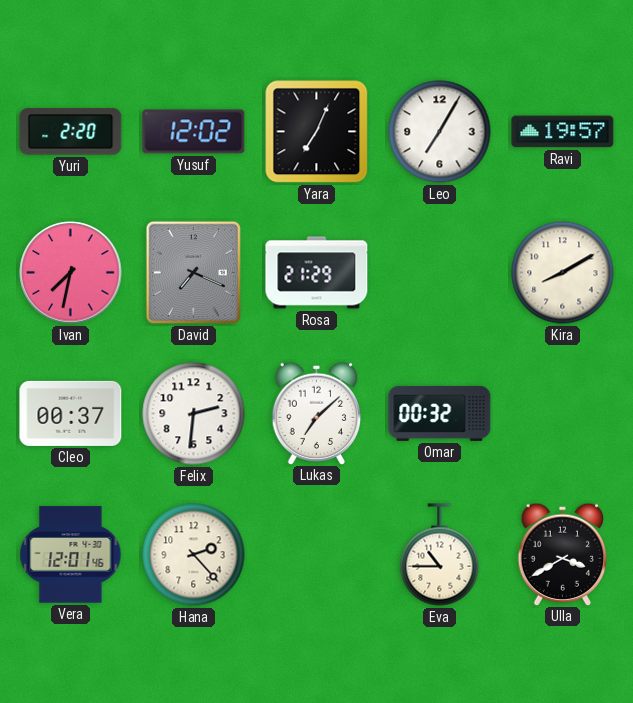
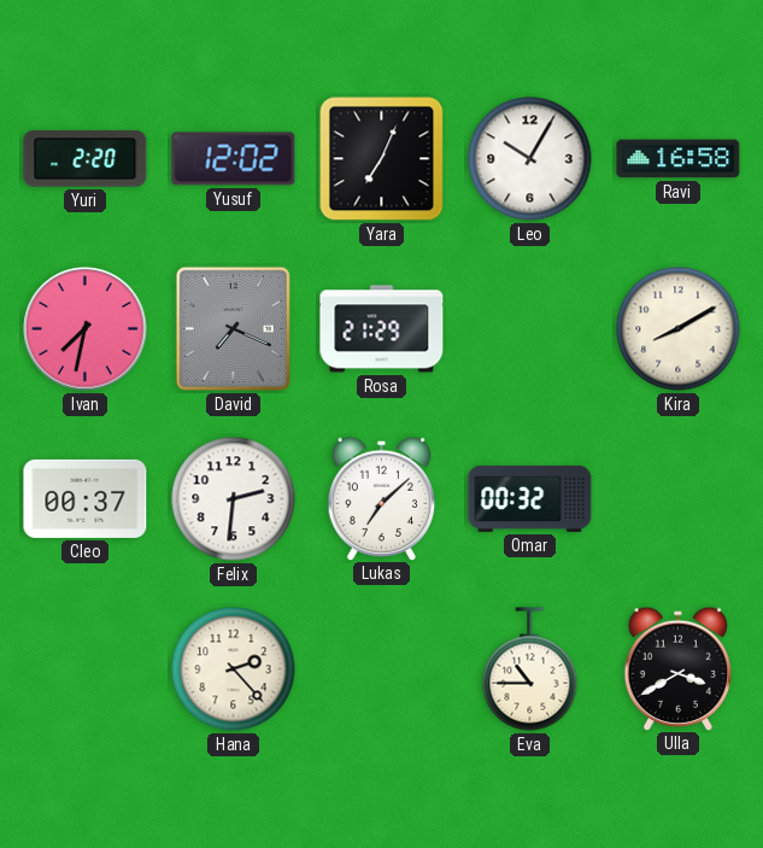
Leo: 7:05 -> 10:05 (530, 159)
Ravi: 19:57 -> 16:58 (679, 159)
Vera: 12:01 -> none (71, 555)
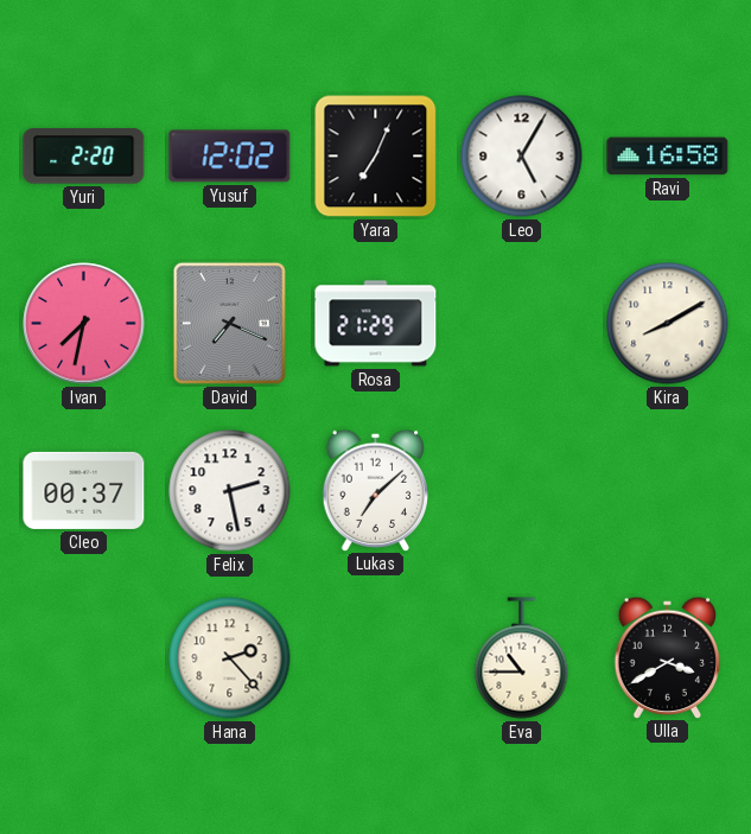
Leo: 10:05 -> 5:05 (522, 157)
Felix: 2:31 -> 2:28 (230, 491)
Omar: 00:32 -> none (530, 498)
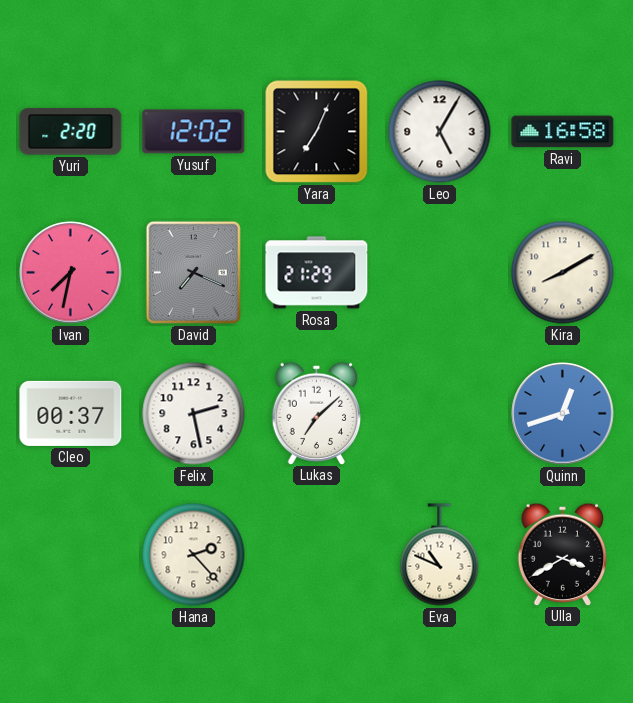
Quinn: none -> 12:42 (563, 414)
Eva: 10:45 -> 10:49 (440, 555)
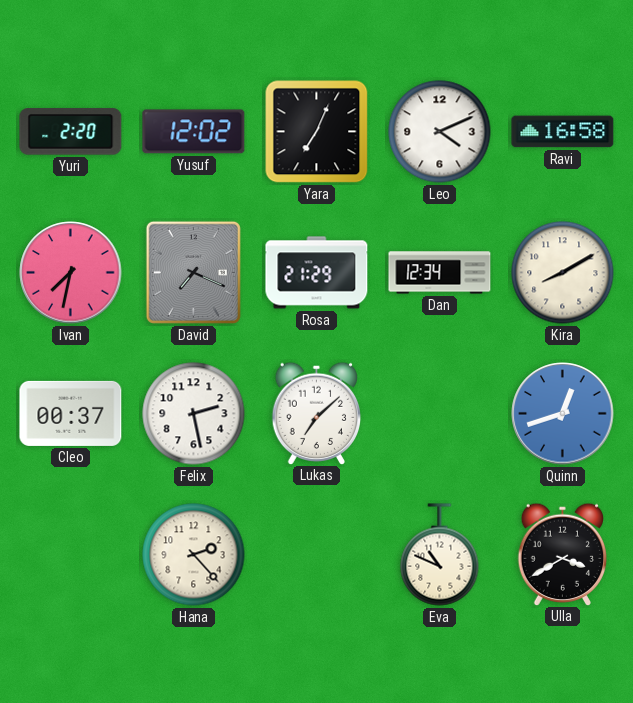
Leo: 5:05 -> 4:11 (440, 132)
Dan: none -> 12:34 (440, 273)
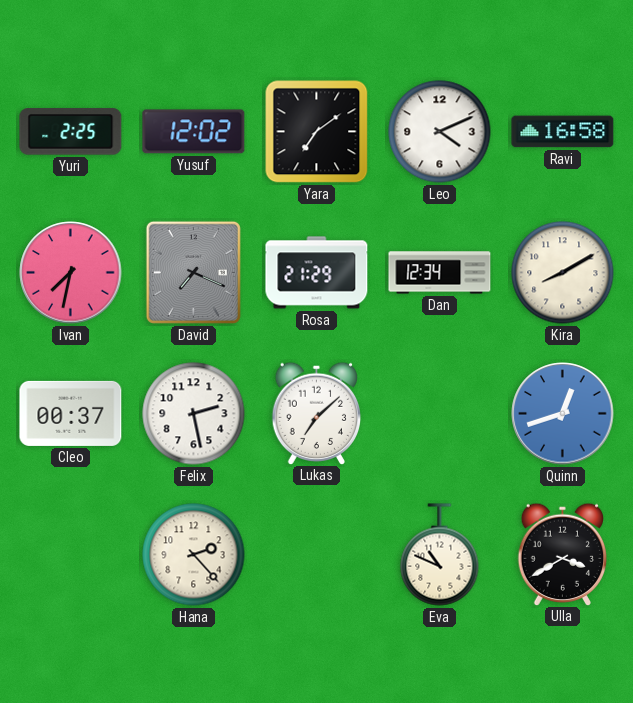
Yuri: 2:20 -> 2:25 (71, 132)
Yara: 7:04 -> 7:09 (317, 132)
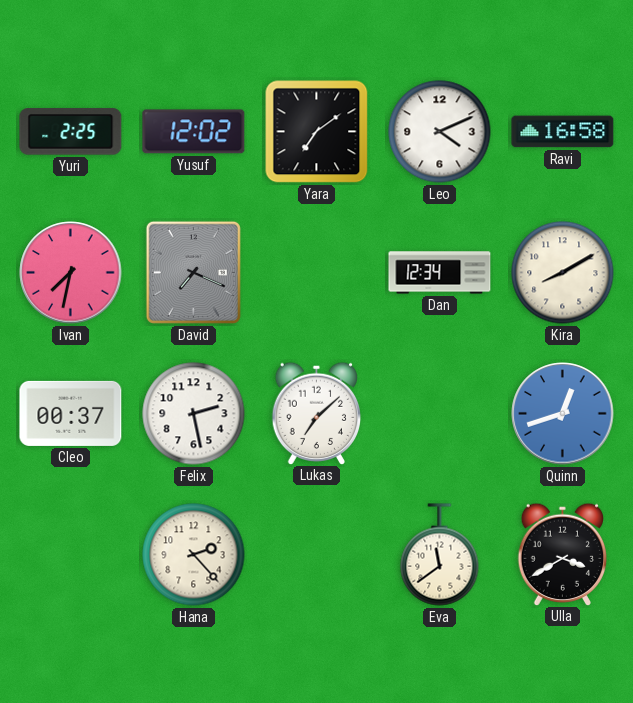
Rosa: 21:29 -> none (317, 273)
Eva: 10:49 -> 11:39 (440, 555)
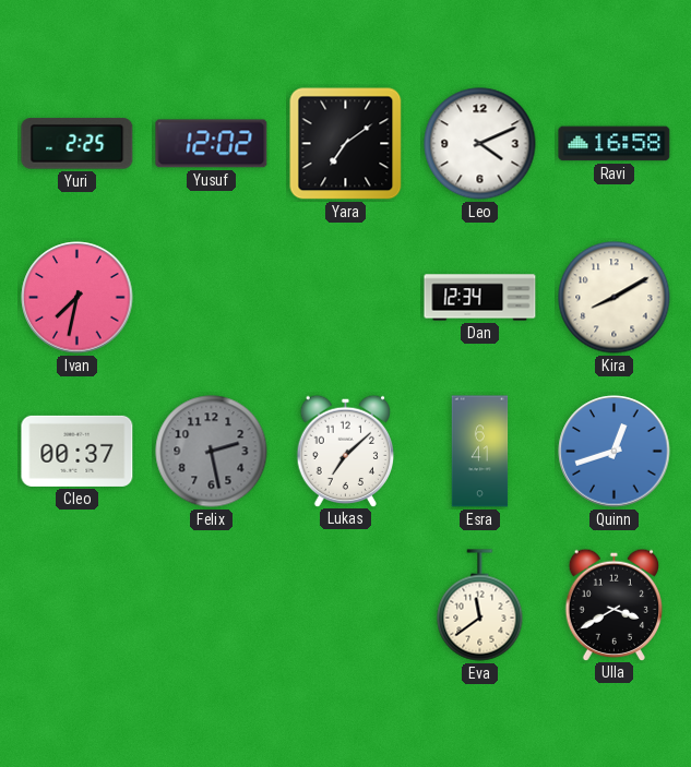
David: 7:19 -> none (193, 272)
Felix dial: white -> grey (212, 452)
Esra: none -> 6:41 (480, 452)
Hana: 2:23 -> none (194, 555)
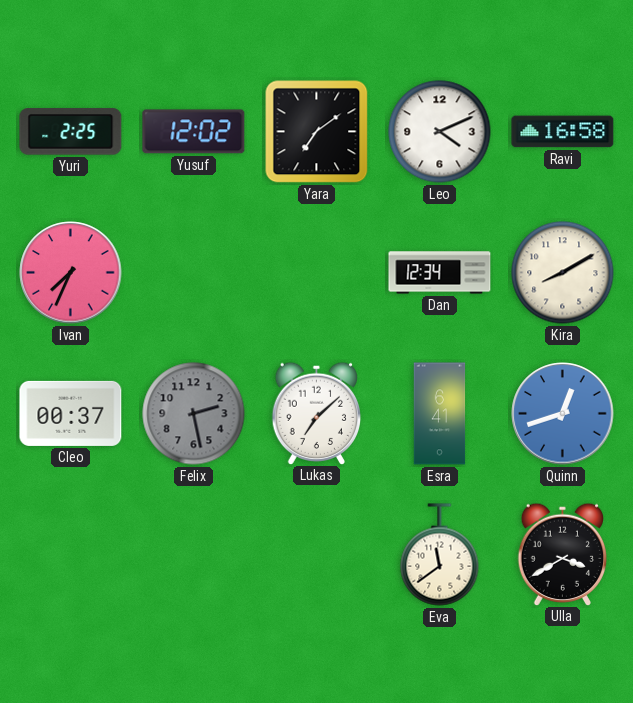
Ivan: 7:32 -> 7:34 (71, 273)
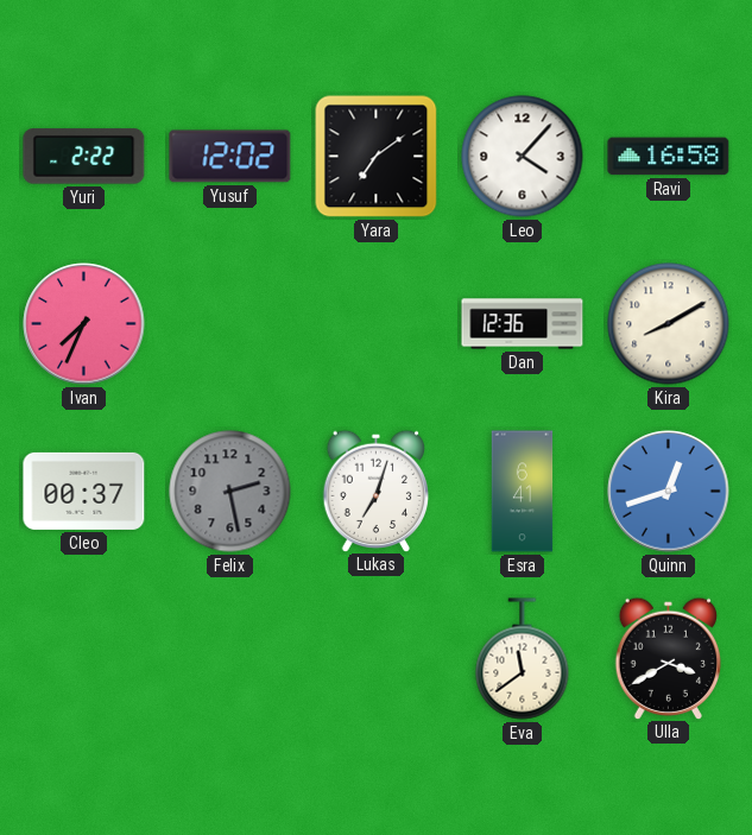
Yuri: 2:25 -> 2:22 (84, 157)
Leo: 4:11 -> 4:07 (523, 157)
Dan: 12:34 -> 12:36 (523, 324)
Lukas: 7:08 -> 7:03 (377, 491)
